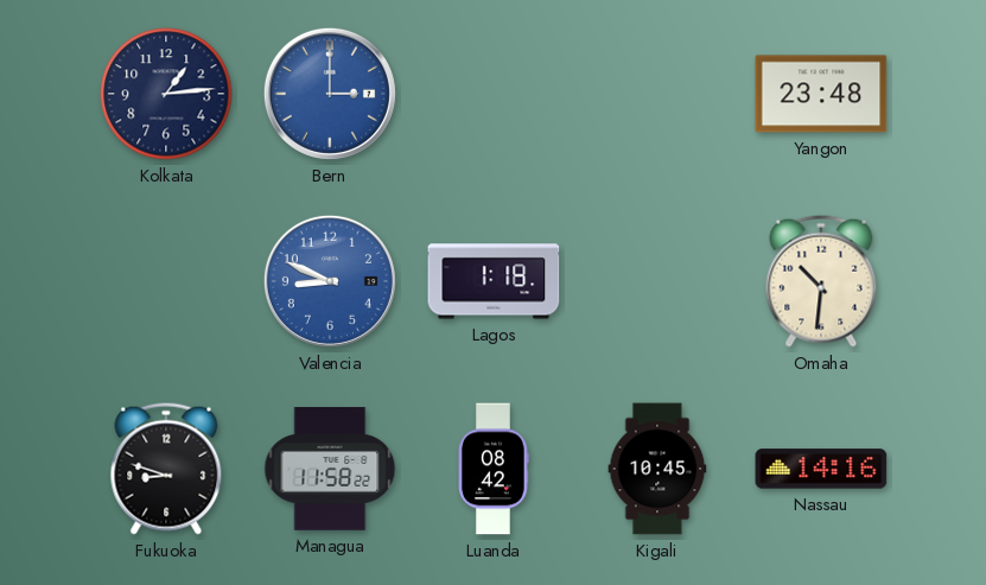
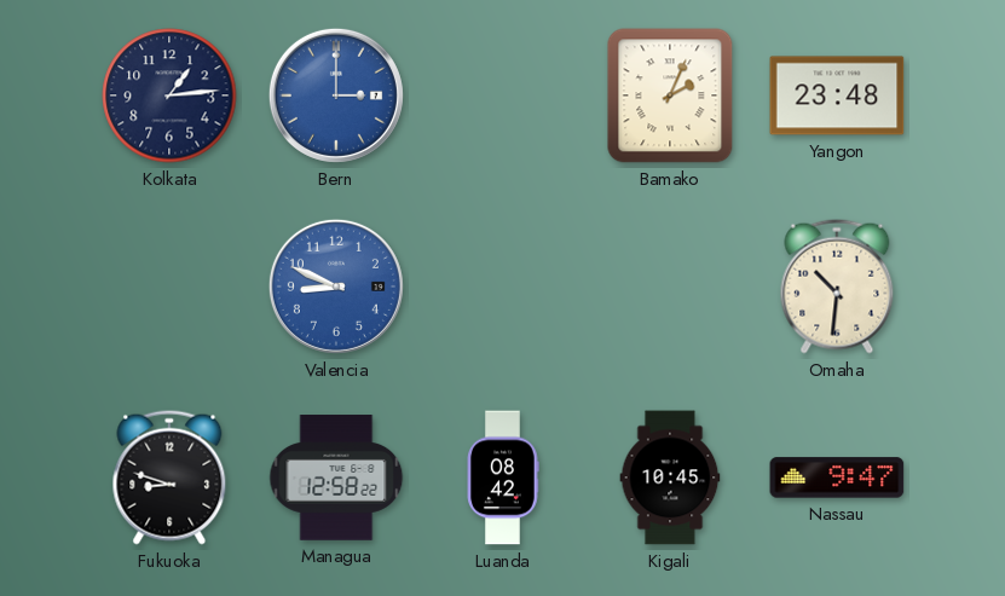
Bamako: none -> 2:04 (670, 96)
Lagos: 1:18 -> none (494, 281)
Managua: 11:58 -> 12:58 (336, 478)
Nassau: 14:16 -> 9:47 (837, 478)
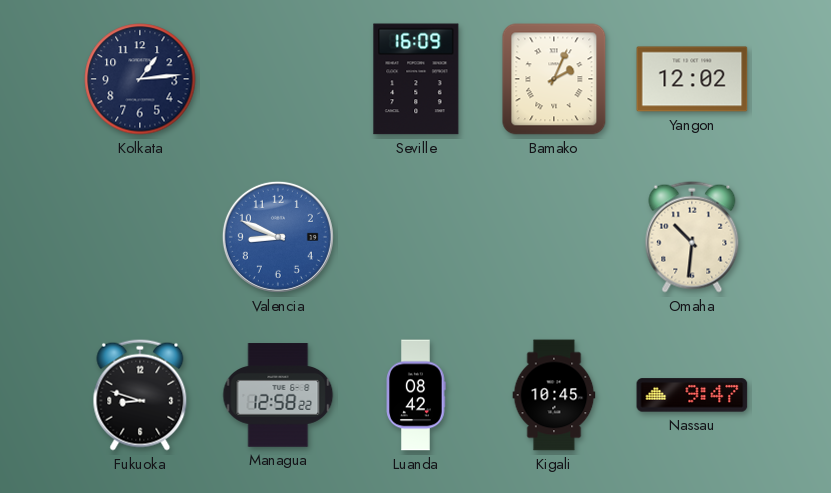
Bern: 3:00 -> none (336, 96)
Seville: none -> 16:09 (416, 79)
Yangon: 23:48 -> 12:02 (692, 79)
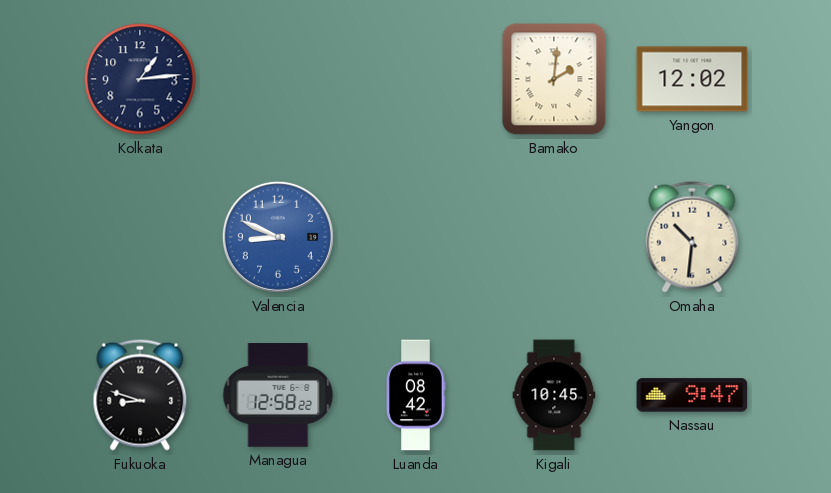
Seville: 16:09 -> none (416, 79)
Bamako: 2:04 -> 2:01 (554, 79)
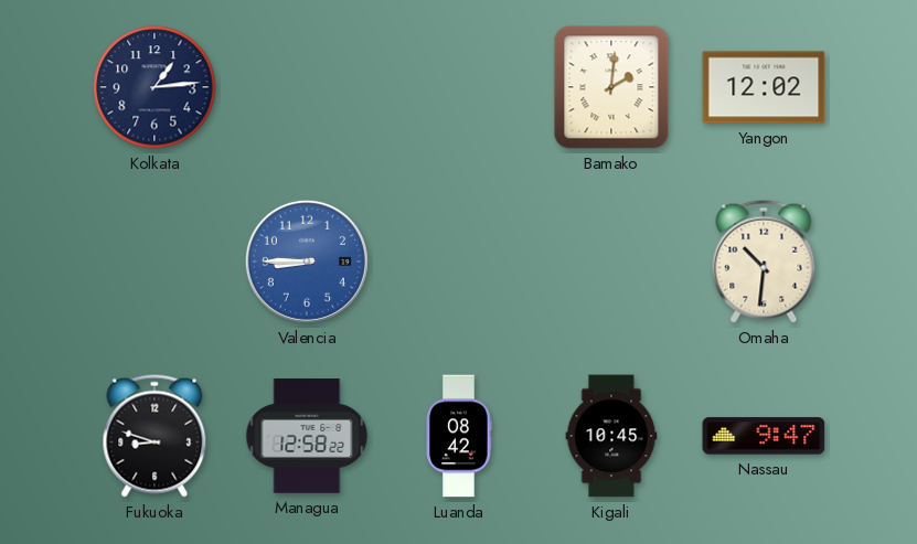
Valencia: 8:49 -> 8:45 (307, 262)
